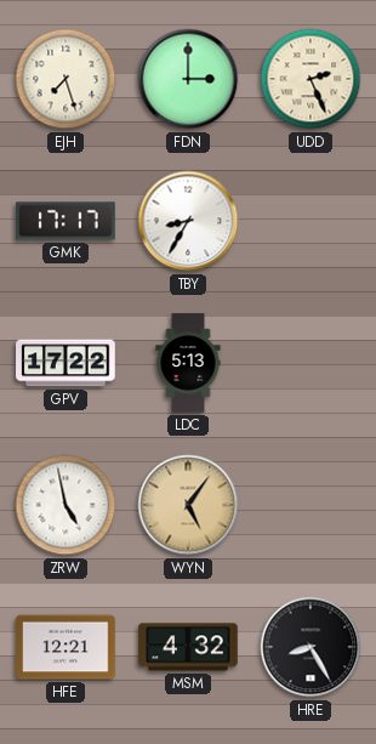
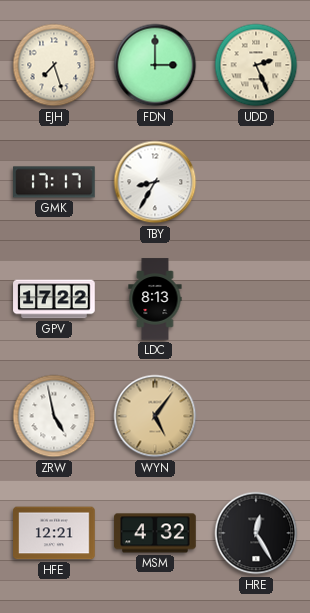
LDC: 5:13 -> 8:13 (155, 299)
HRE: 8:25 -> 12:25 (256, 533)
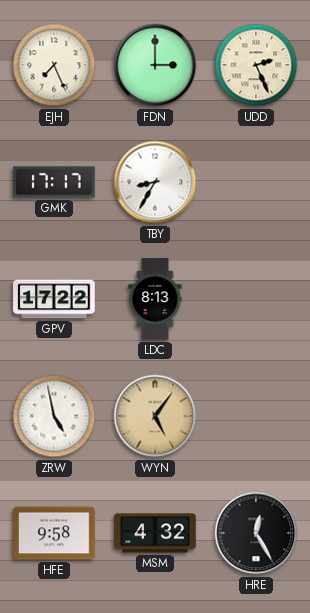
EJH: 7:27 -> 7:26 (54, 65)
HFE: 12:21 -> 9:58 (54, 533)
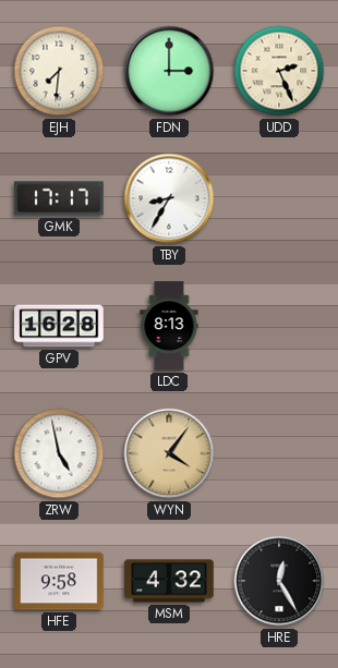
EJH: 7:26 -> 7:31 (59, 71)
GPV: 17:22 -> 16:28 (59, 326)
WYN: 5:06 -> 4:06 (169, 453)
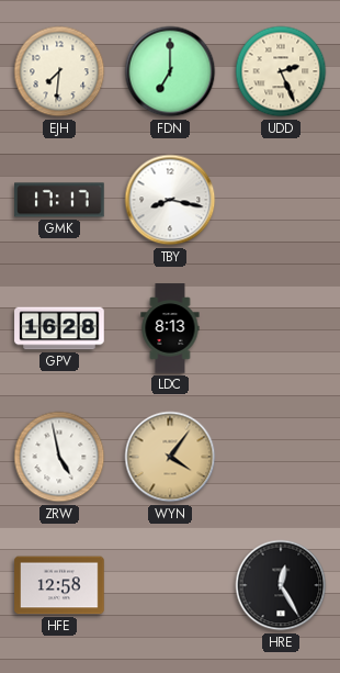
FDN: 3:00 -> 7:00 (170, 71)
TBY: 8:35 -> 8:17 (170, 200)
HFE: 9:58 -> 12:58 (59, 585)
MSM: 4:32 -> none (169, 581)
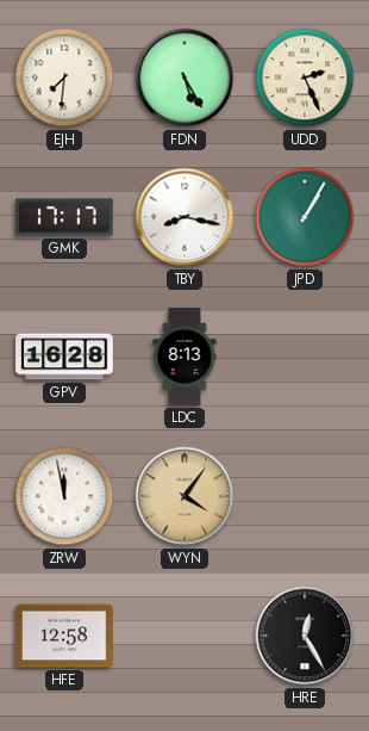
FDN: 7:00 -> 5:25 (185, 78)
JPD: none -> 1:05 (305, 217)
ZRW: 4:58 -> 11:58 (64, 496)
